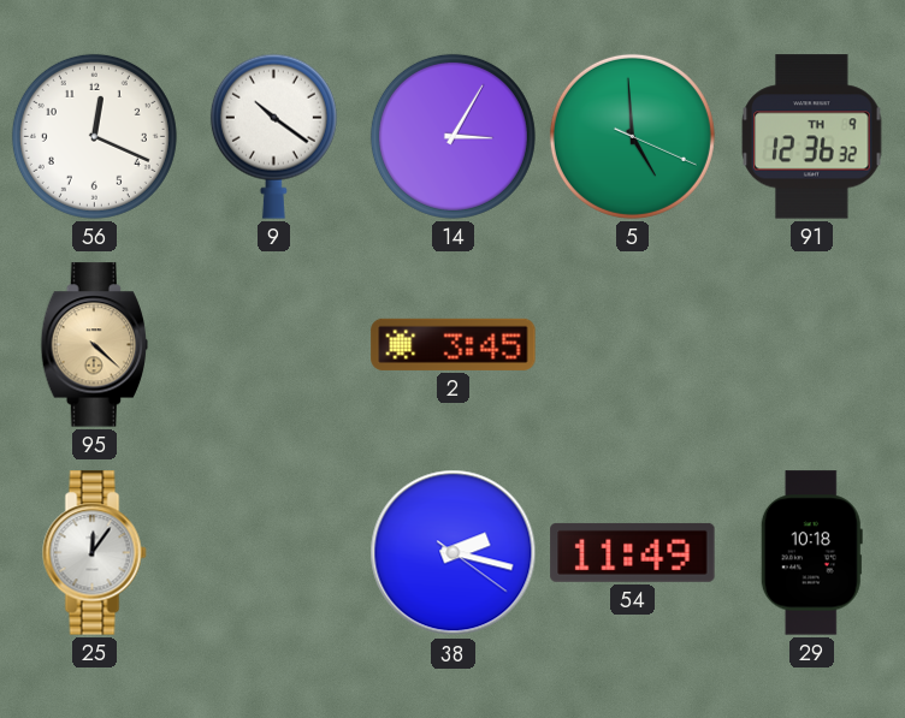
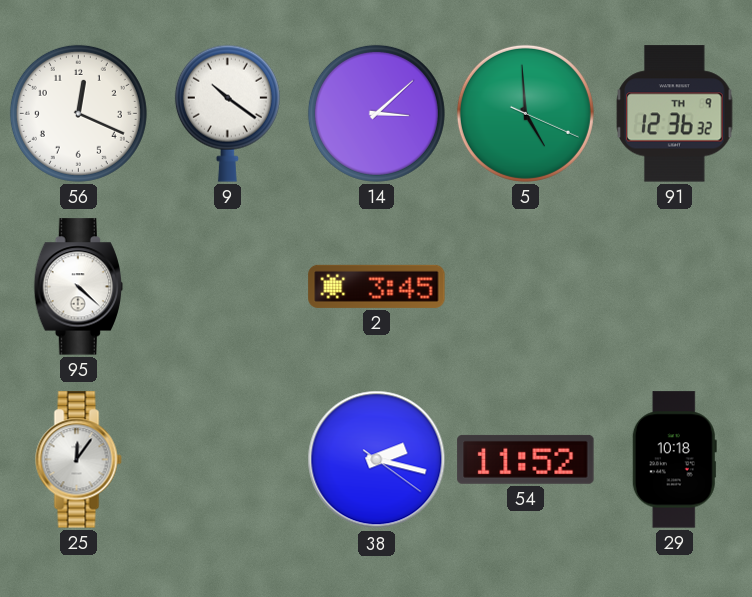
14: 3:05 -> 3:08 (376, 113)
95 dial: champagne -> white (78, 287)
54: 11:49 -> 11:52 (526, 459)
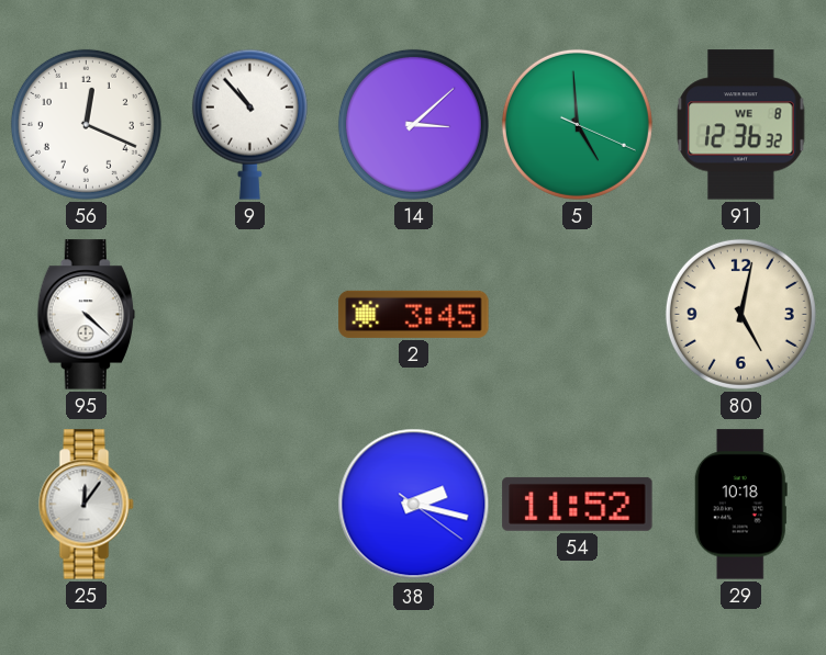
9: 10:21 -> 10:53 (249, 124)
91 date: TH 9 -> WE 8 (741, 125)
80: none -> 5:02 (740, 314)
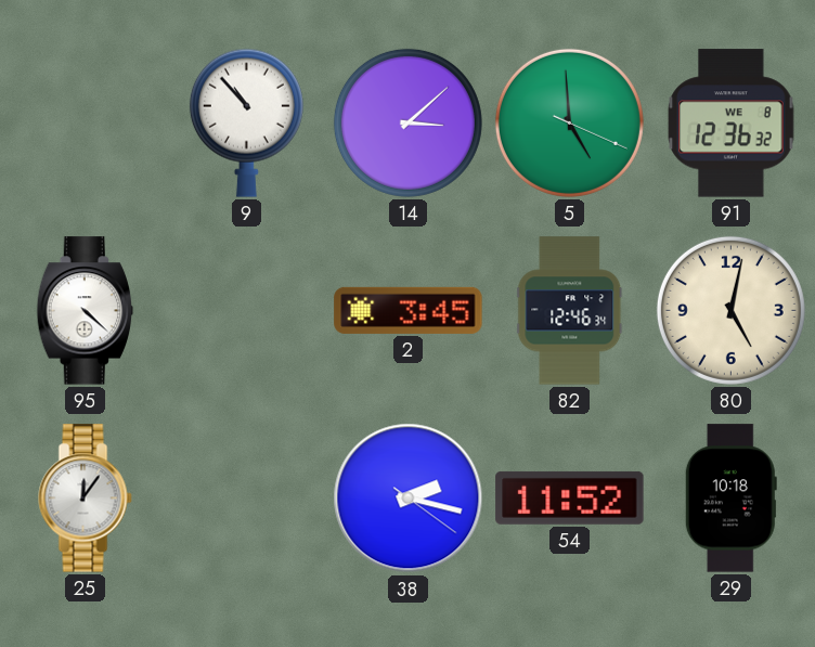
56: 12:19 -> none (86, 124)
82: none -> 12:46 (570, 311)
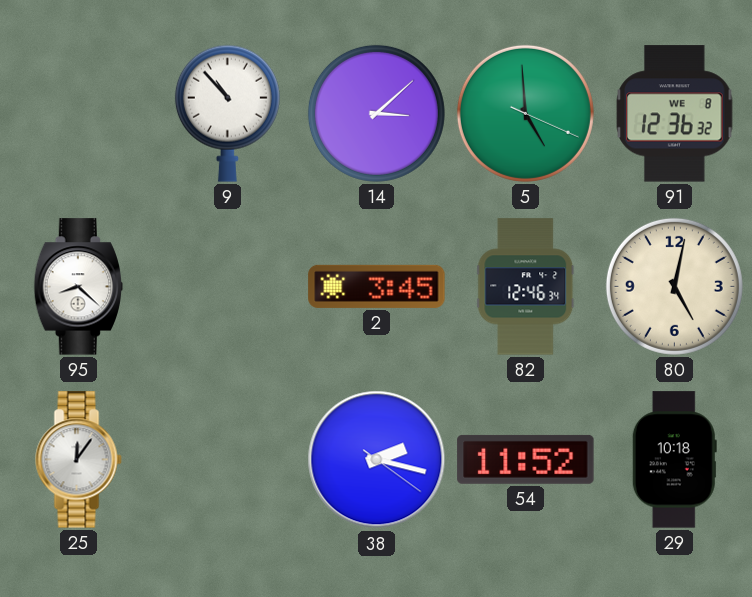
95: 4:22 -> 8:22 (78, 287)
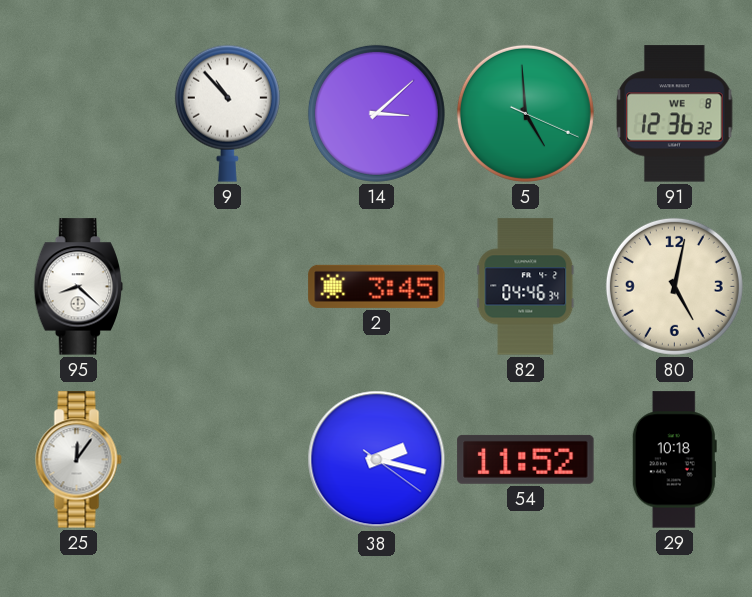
82: 12:46 -> 04:46 (526, 287)
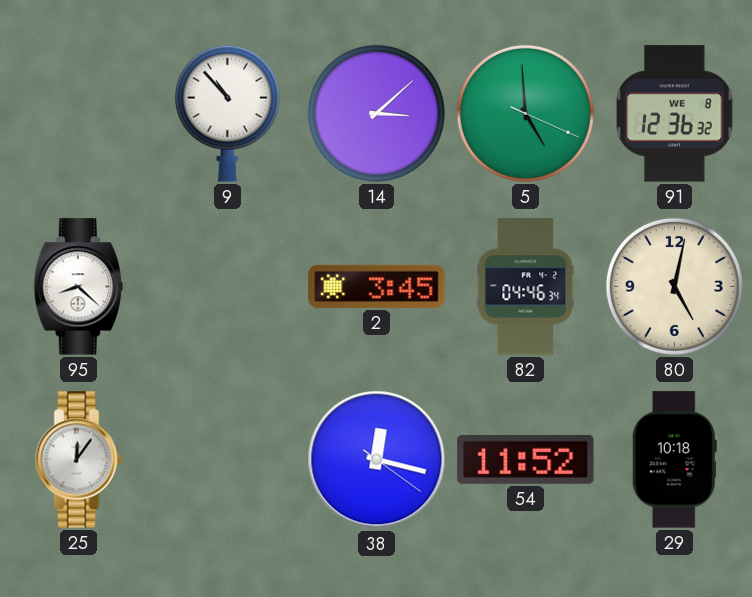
38: 2:17 -> 12:17 (377, 460)
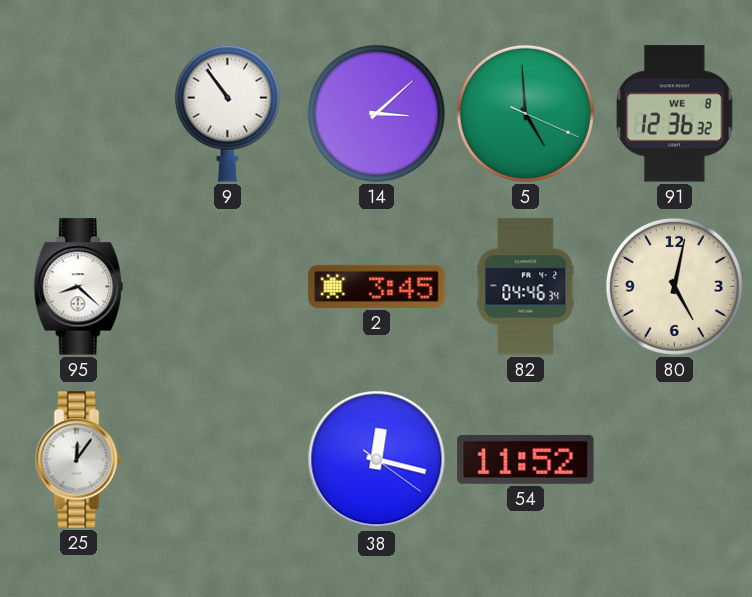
9: 10:53 -> 10:54 (227, 113)
29: 10:18 -> none (674, 460)
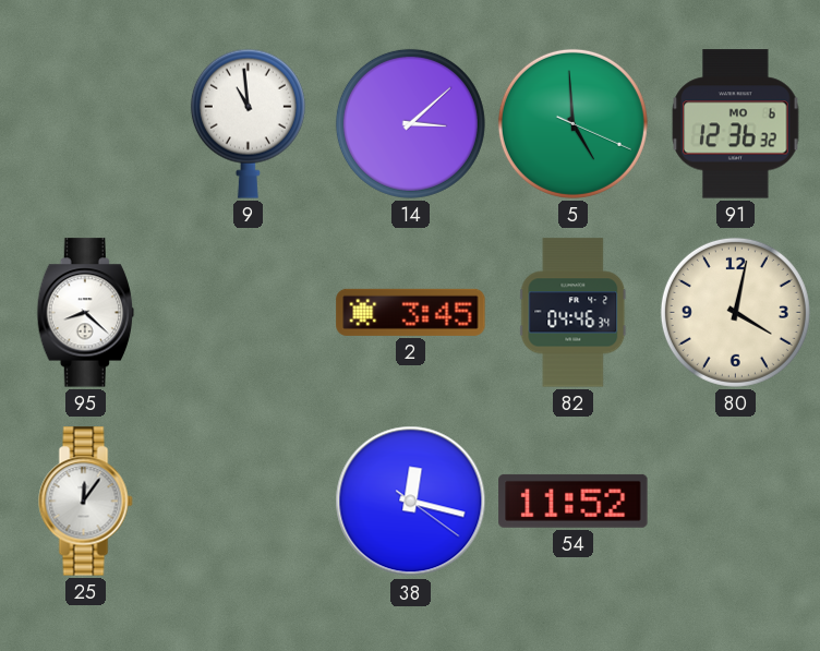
9: 10:54 -> 10:59 (248, 123)
91 date: WE 8 -> MO 6 (736, 124)
80: 5:02 -> 4:02 (735, 312)
